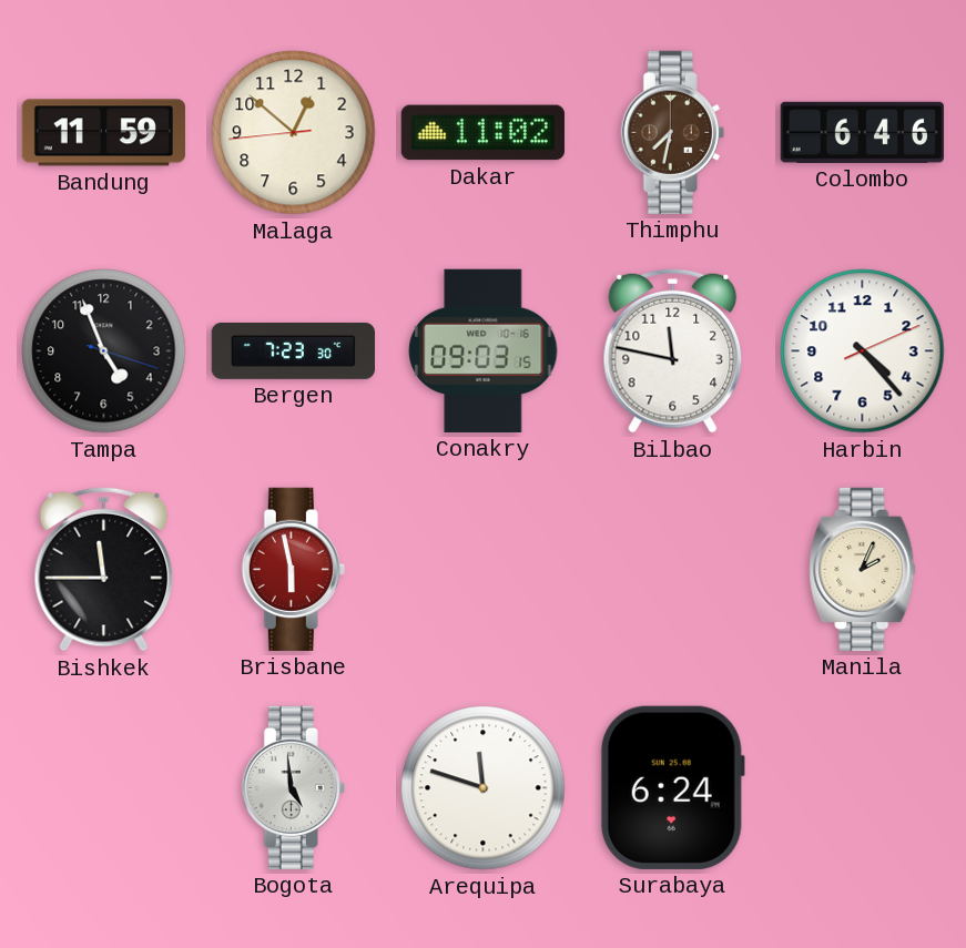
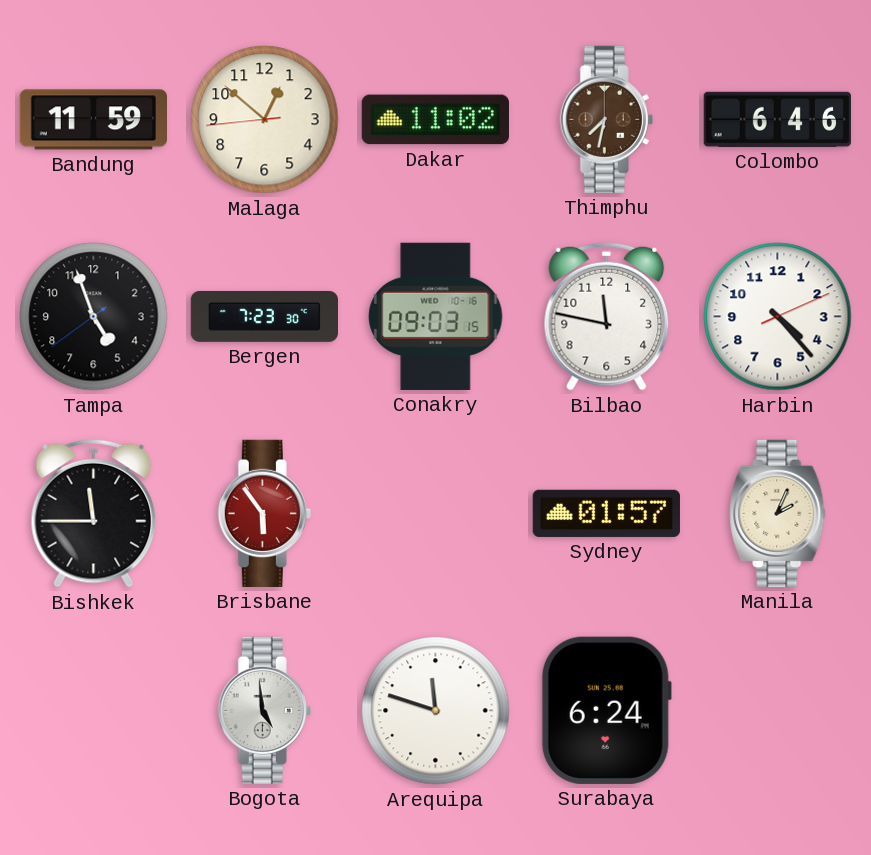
Tampa: 4:56:18 -> 4:56:39 (94, 317)
Brisbane: 5:58 -> 5:54 (264, 513)
Sydney: none -> 01:57 (606, 513)
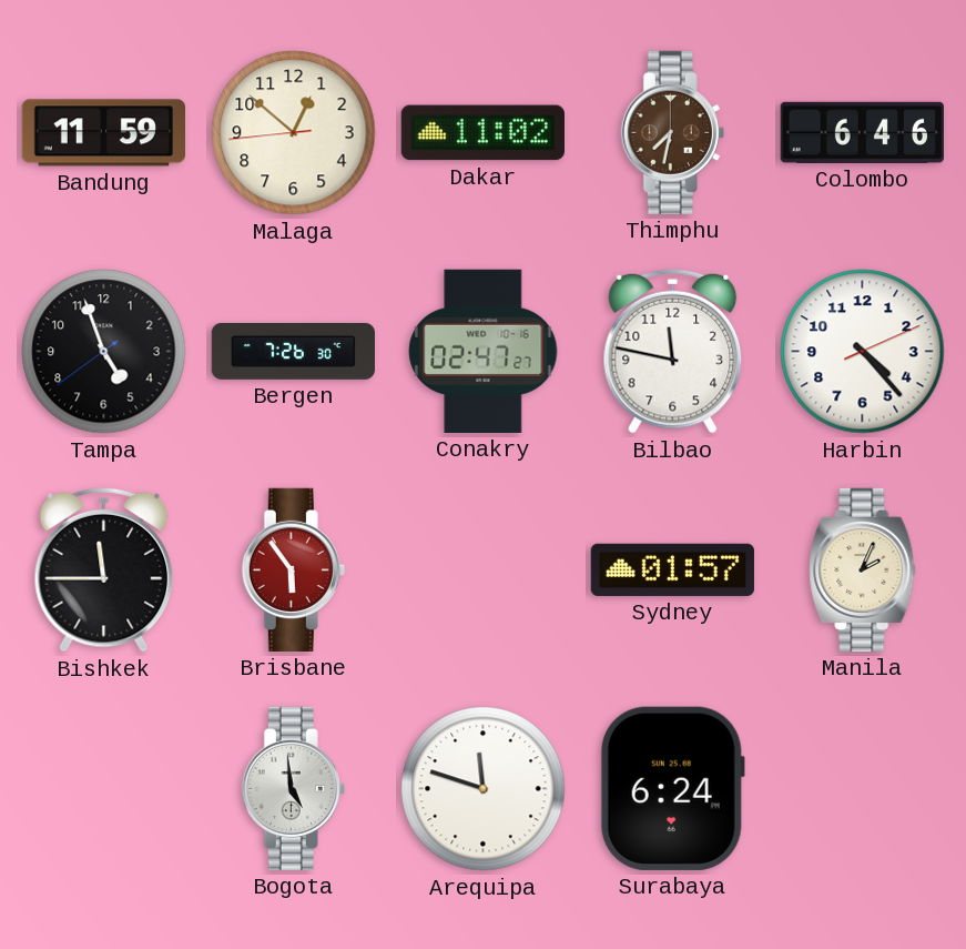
Bergen: 7:23 -> 7:26 (293, 351)
Conakry: 09:03 -> 02:47 (484, 351)
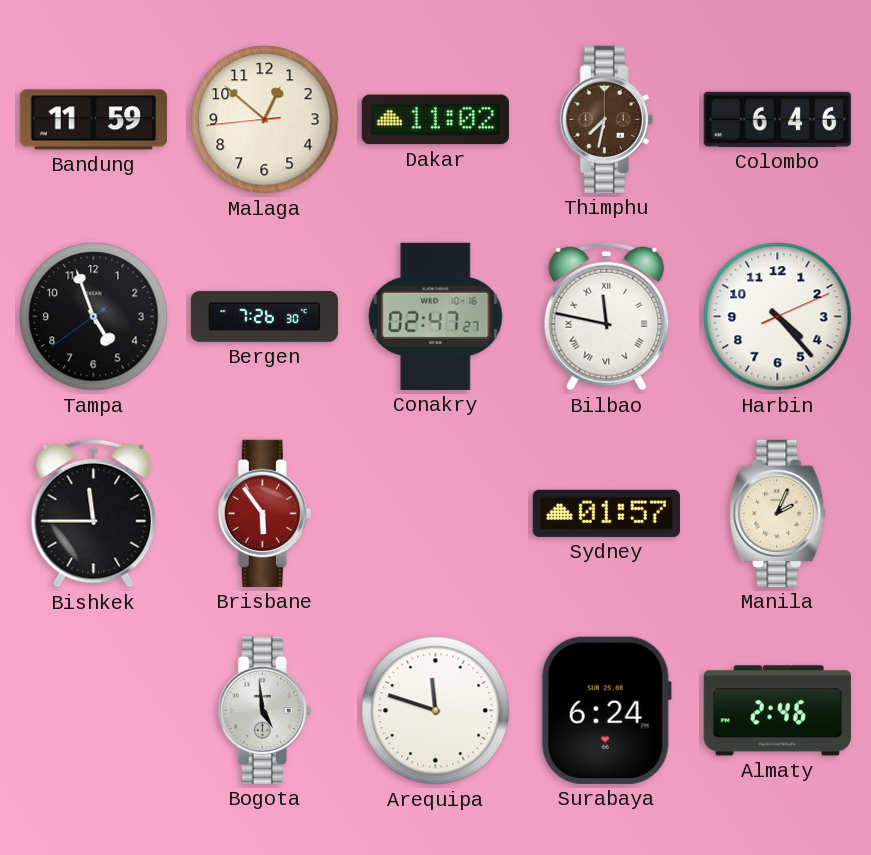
Bilbao numerals: Arabic -> Roman (607, 316)
Almaty: none -> 2:46 (777, 711)
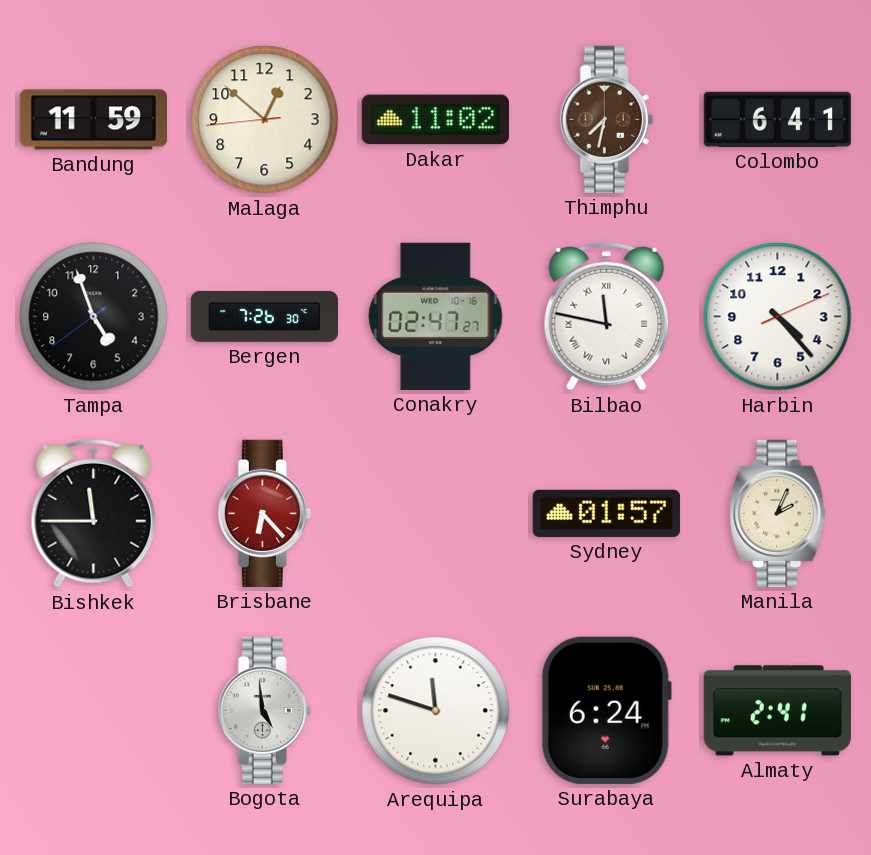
Colombo: 6:46 -> 6:41 (777, 119)
Brisbane: 5:54 -> 6:23 (264, 513)
Almaty: 2:46 -> 2:41 (777, 711)
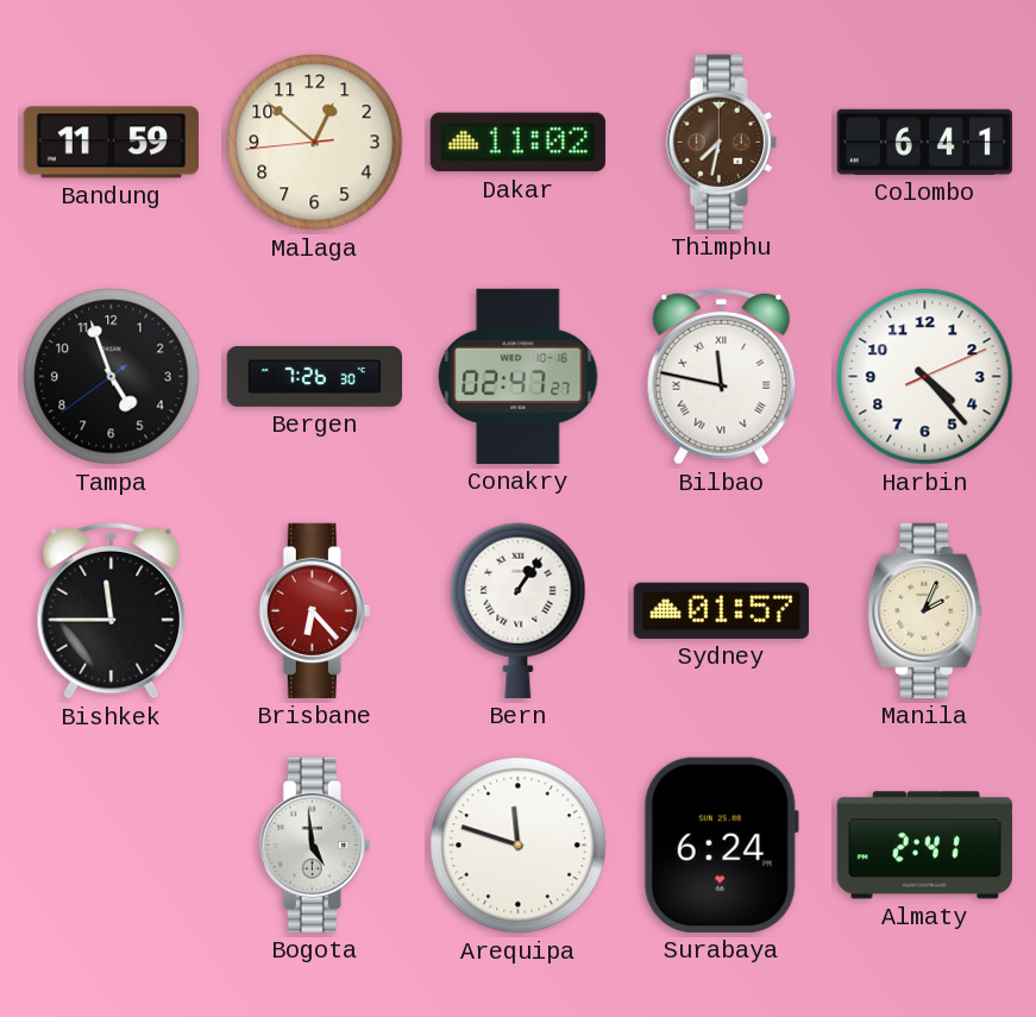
Bern: none -> 1:06 (519, 610)
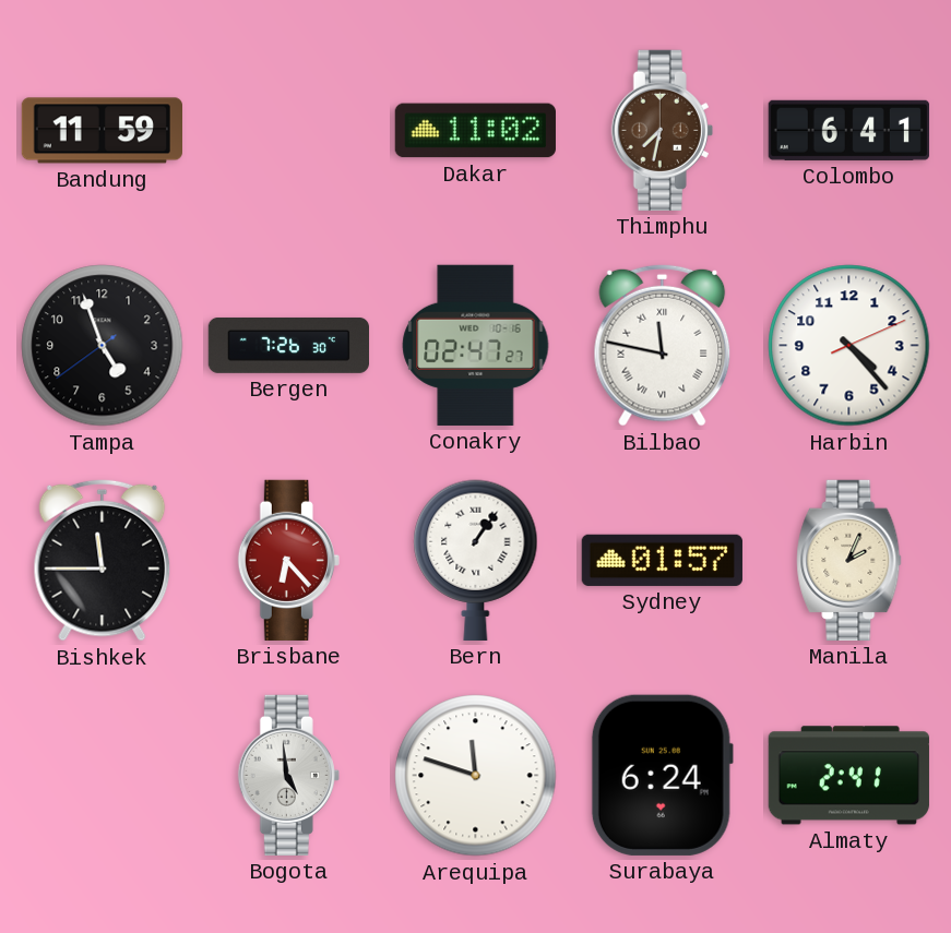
Malaga: 12:51 -> none (315, 143)
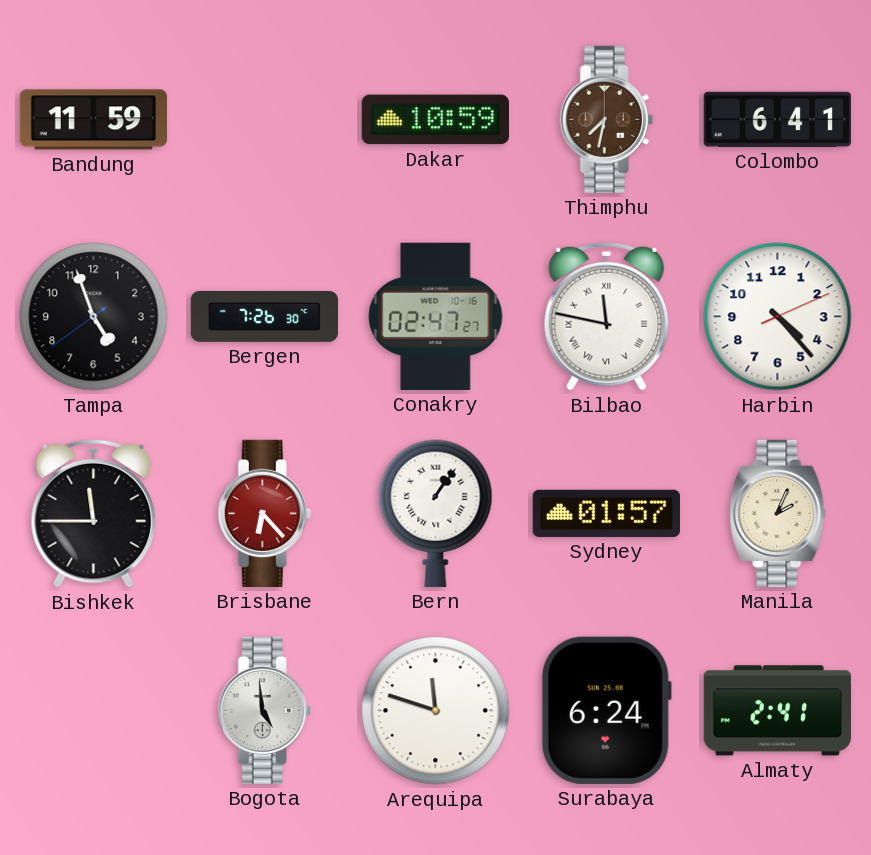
Dakar: 11:02 -> 10:59 (435, 120)
